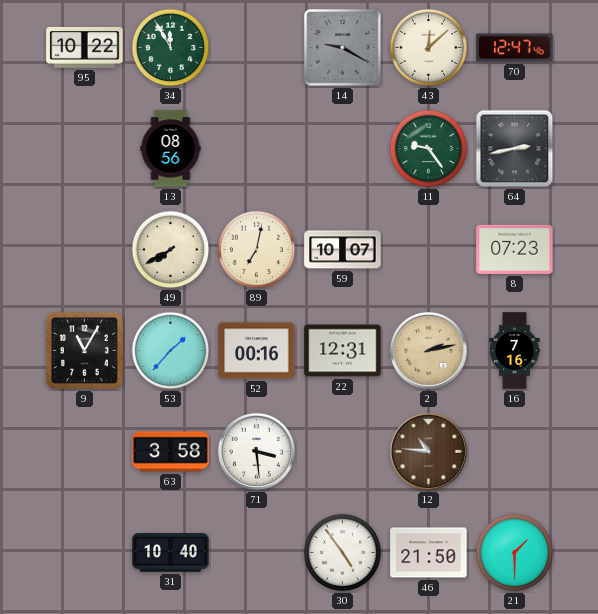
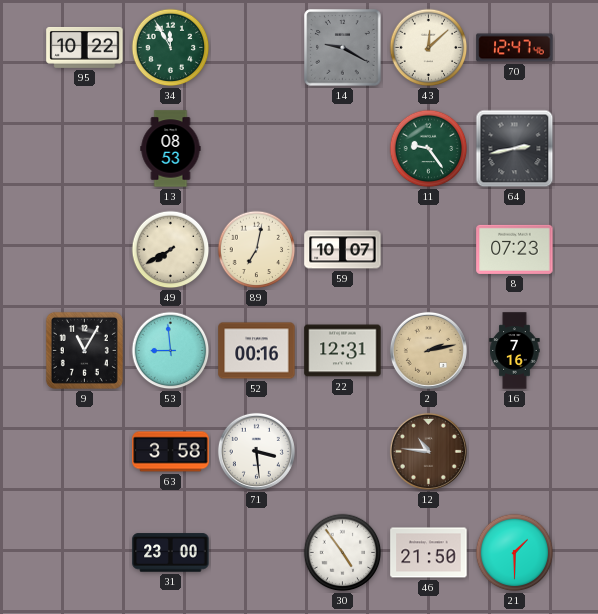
13: 08:56 -> 08:53 (171, 149)
53: 1:37 -> 8:59 (171, 351)
31: 10:40 -> 23:00 (171, 553)
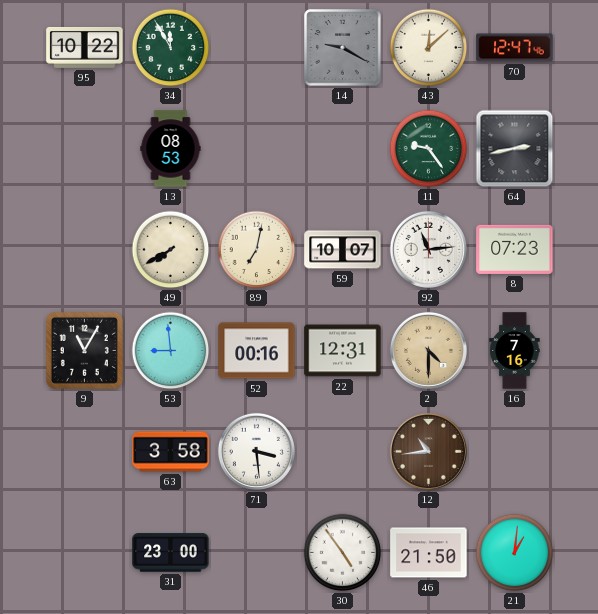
92: none -> 11:14 (428, 249)
2: 2:13 -> 4:30 (428, 350)
12: 10:46 -> 10:44 (428, 451)
21: 1:30 -> 1:01 (515, 553)
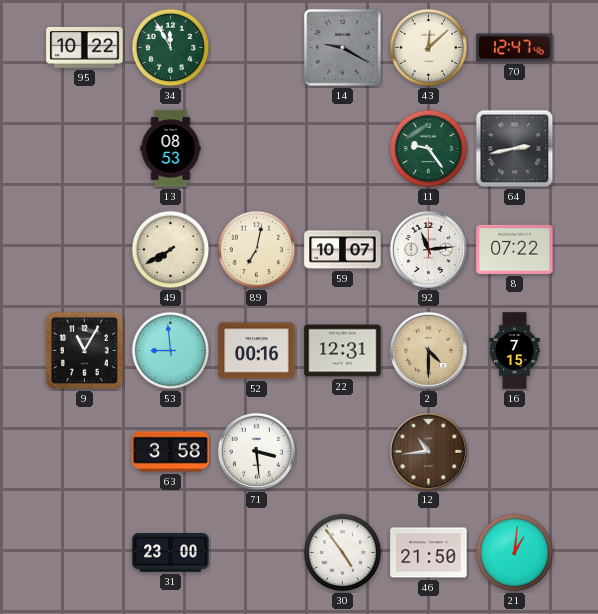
8: 07:23 -> 07:22 (515, 249)
16: 7:16 -> 7:15 (515, 351)
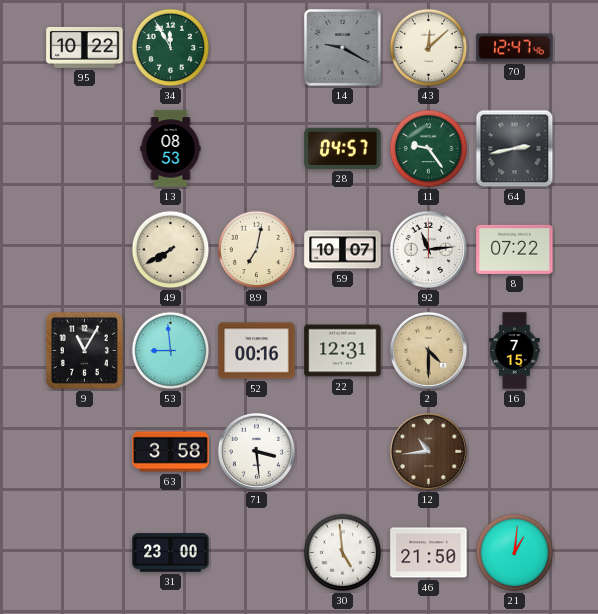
28: none -> 04:57 (343, 148)
30: 4:54 -> 4:59 (343, 553)
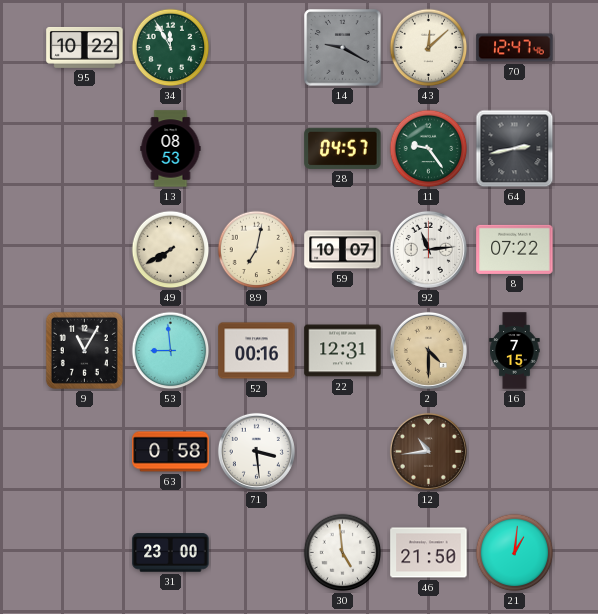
63: 3:58 -> 0:58 (171, 452)
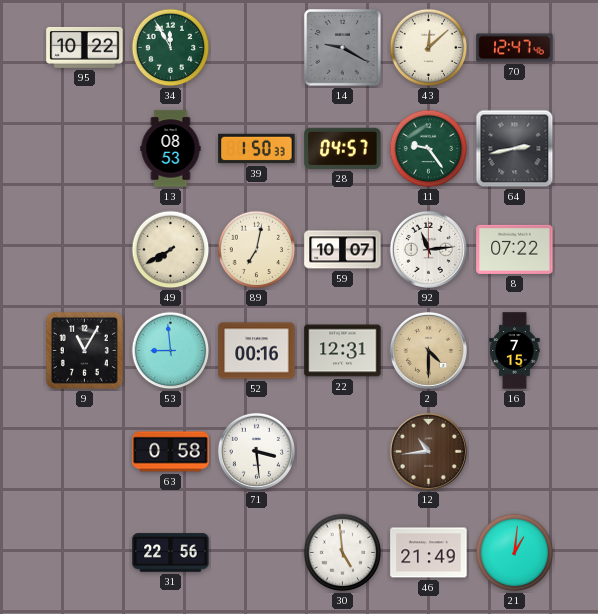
39: none -> 1:50 (257, 149)
31: 23:00 -> 22:56 (171, 553)
46: 21:50 -> 21:49 (429, 553)
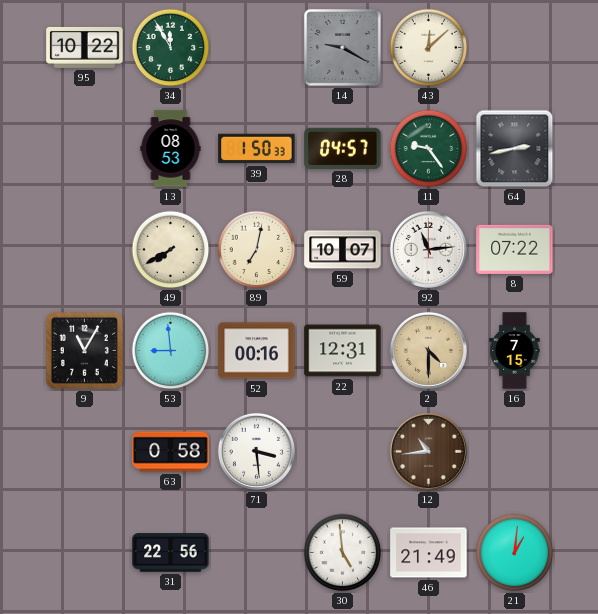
70: 12:47 -> none (515, 48)
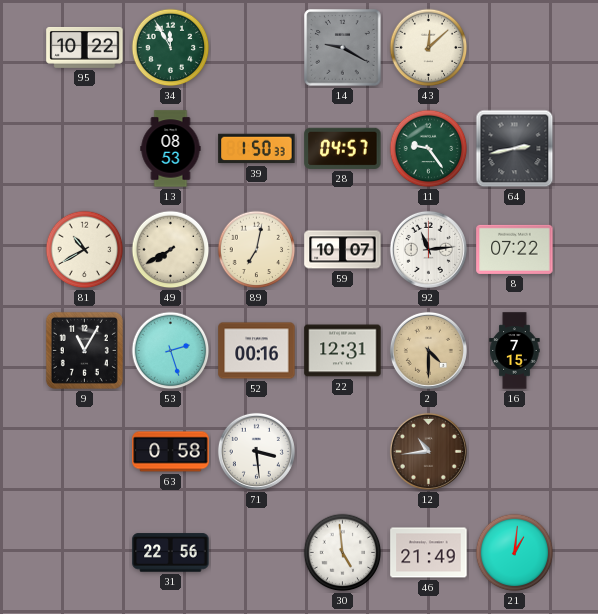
81: none -> 10:40 (85, 250)
53: 8:59 -> 2:27 (171, 351)
